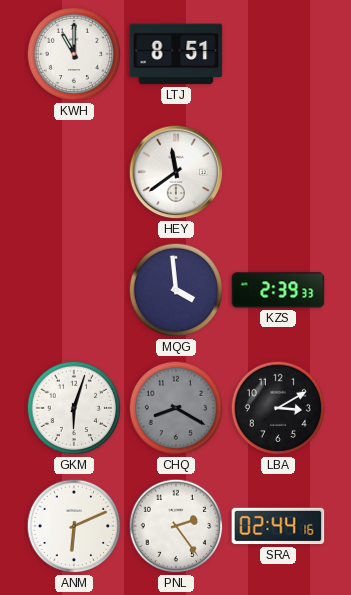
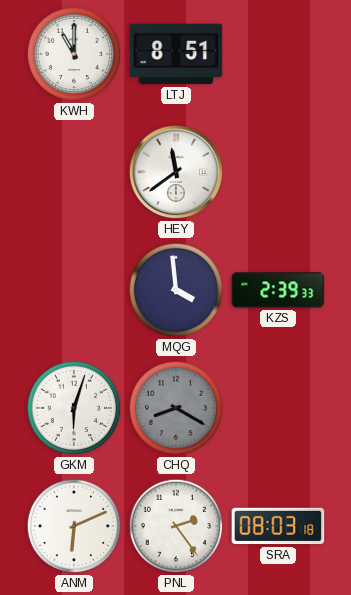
LBA: 3:10 -> none (278, 408)
SRA: 02:44 -> 08:03 (278, 526)
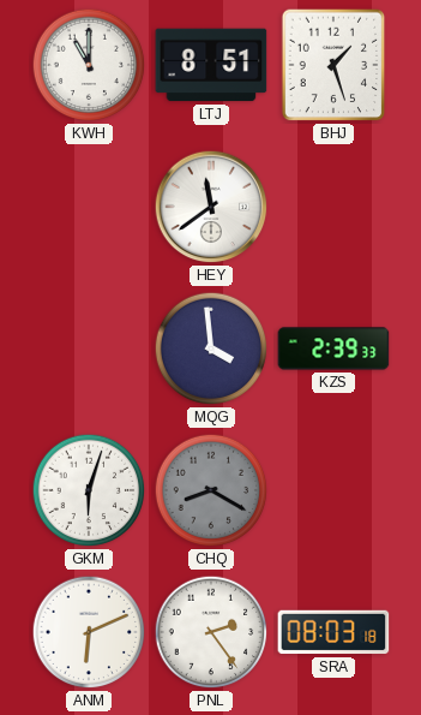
BHJ: none -> 1:27 (333, 65)
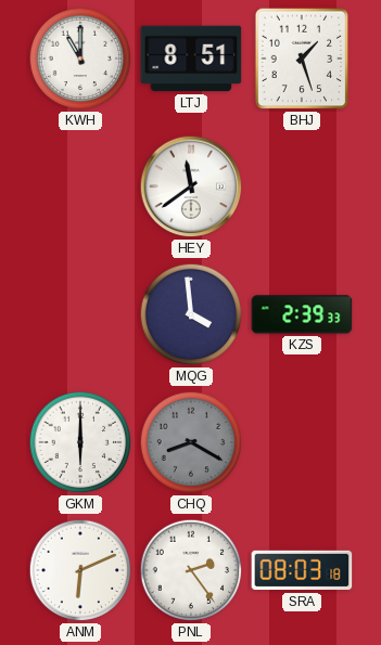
GKM: 6:03 -> 6:00 (80, 442)
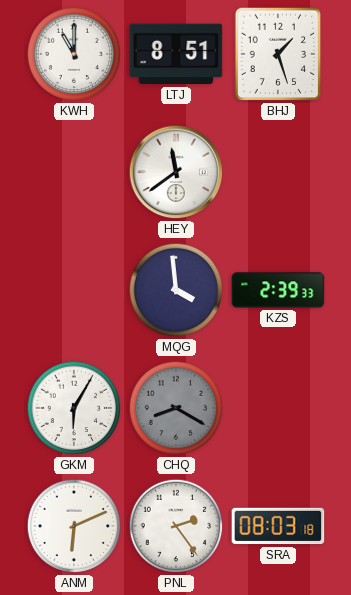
GKM: 6:00 -> 6:05 (74, 408)
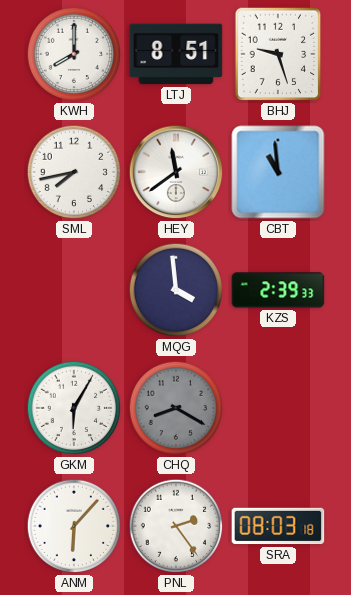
KWH: 11:00 -> 8:00 (74, 54)
BHJ: 1:27 -> 9:27 (278, 54)
SML: none -> 7:43 (74, 172)
CBT: none -> 10:59 (278, 172)
ANM: 6:11 -> 6:07 (74, 526)
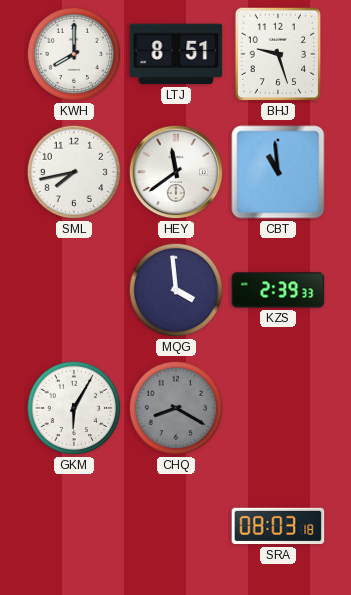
ANM: 6:07 -> none (74, 526)
PNL: 2:24 -> none (176, 526)
